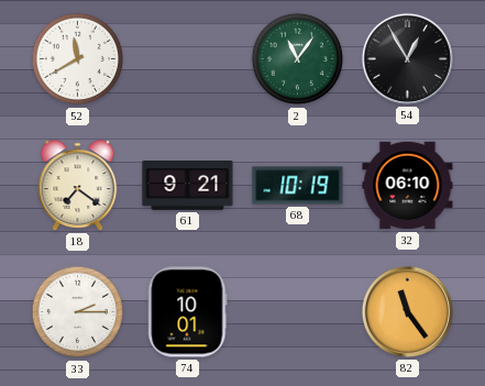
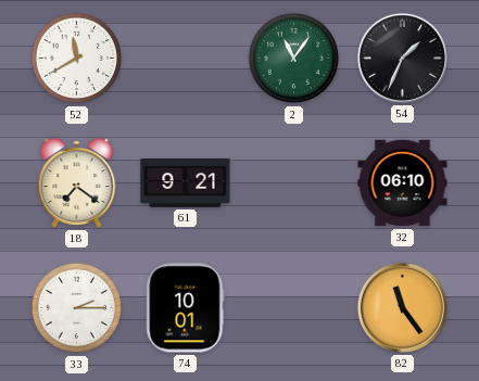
54: 12:55 -> 1:34 (402, 58)
68: 10:19 -> none (298, 186)
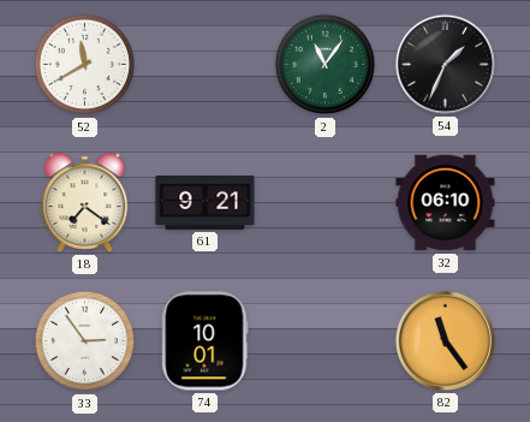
33: 2:15 -> 2:54 (85, 341)
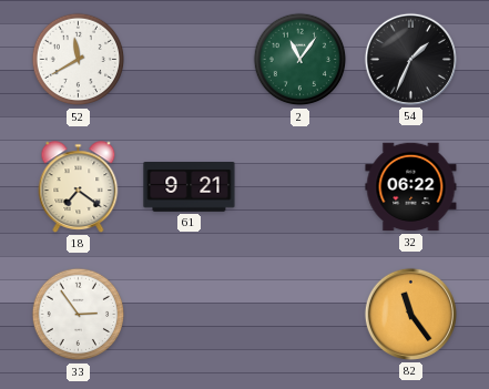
32: 06:10 -> 06:22 (411, 187)
74: 10:01 -> none (206, 341)
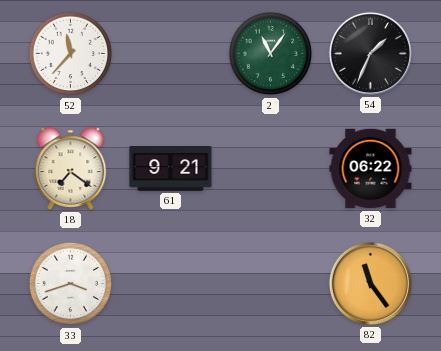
52: 11:40 -> 11:37 (71, 54)
33: 2:54 -> 3:42 (71, 284)
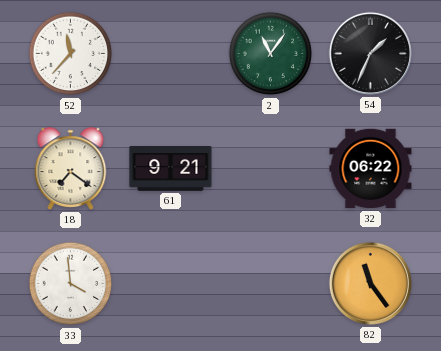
33: 3:42 -> 3:59 (71, 284)
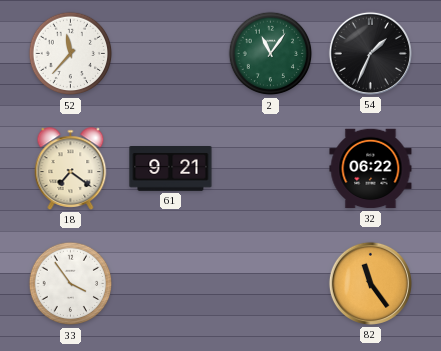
33: 3:59 -> 3:54 (71, 284)
